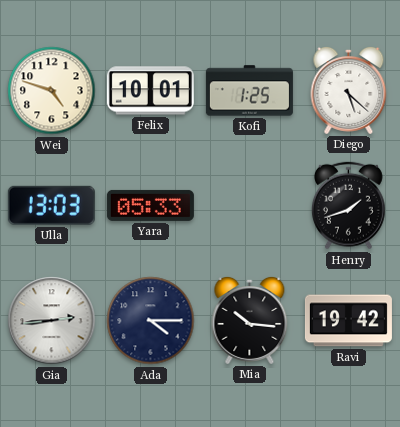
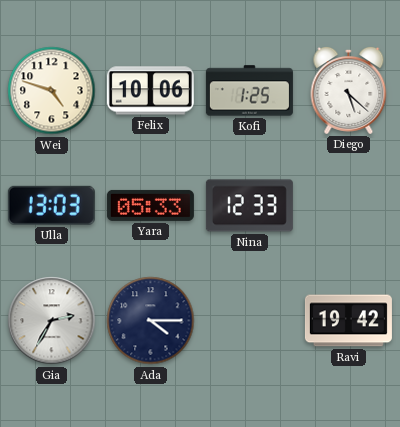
Felix: 10:01 -> 10:06 (150, 91)
Nina: none -> 12:33 (249, 206)
Henry: 1:42 -> none (348, 206)
Gia: 2:44 -> 2:35 (52, 321)
Mia: 10:16 -> none (250, 320)
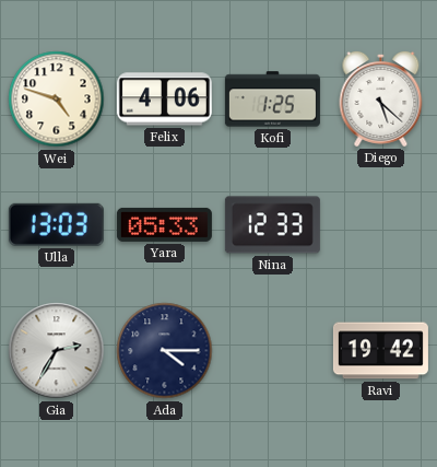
Felix: 10:06 -> 4:06 (164, 100)
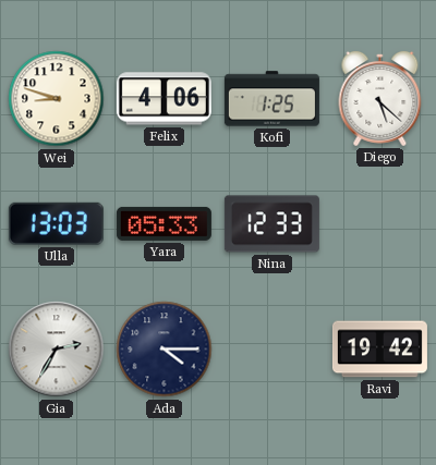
Wei: 4:48 -> 8:48 (57, 99)
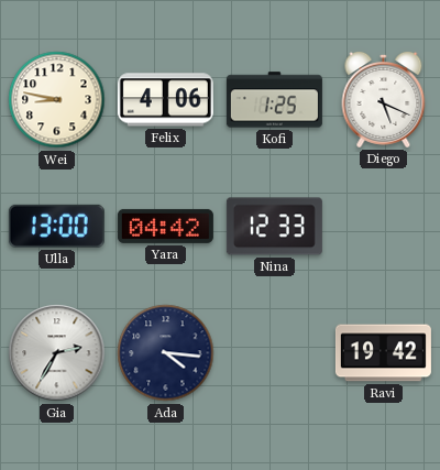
Wei: 8:48 -> 8:47 (57, 100)
Diego: 5:22 -> 5:19 (384, 99)
Ulla: 13:03 -> 13:00 (56, 226)
Yara: 05:33 -> 04:42 (165, 226)
Ada: 4:15 -> 4:16 (166, 353)
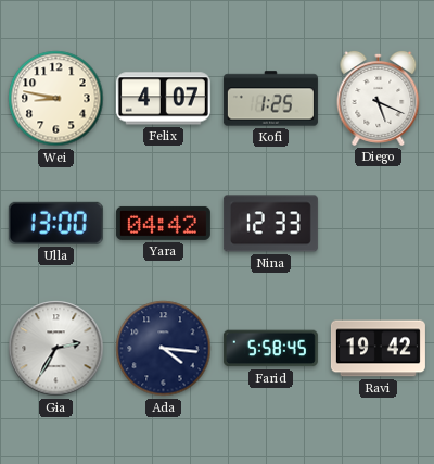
Felix: 4:06 -> 4:07 (163, 99)
Farid: none -> 5:58 (270, 349)
